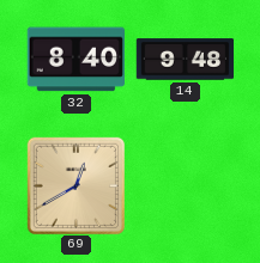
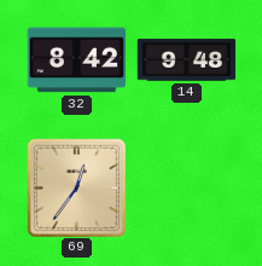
32: 8:40 -> 8:42 (76, 60)
69: 12:40 -> 12:36 (76, 187)
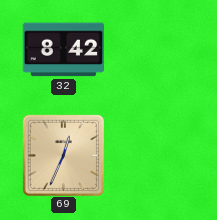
14: 9:48 -> none (186, 60)
69: 12:36 -> 12:34 (63, 155)
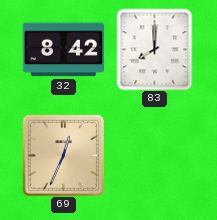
83: none -> 8:00 (155, 49)
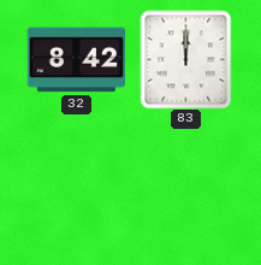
83: 8:00 -> 12:00 (186, 59)
69: 12:34 -> none (63, 155)
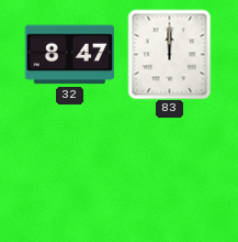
32: 8:42 -> 8:47 (69, 55)
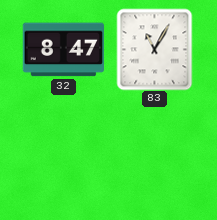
83: 12:00 -> 11:05 (155, 49)
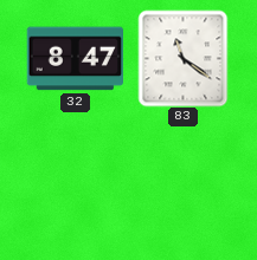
83: 11:05 -> 11:21 (184, 58)
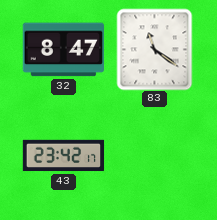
43: none -> 23:42 (63, 156)
